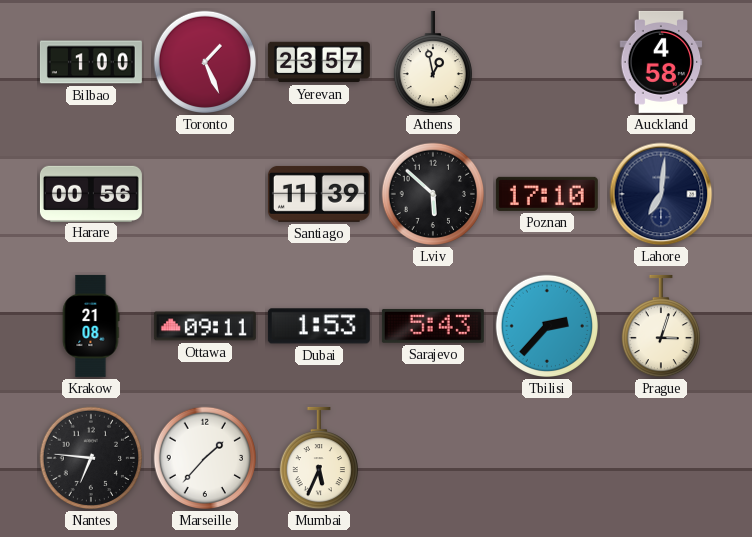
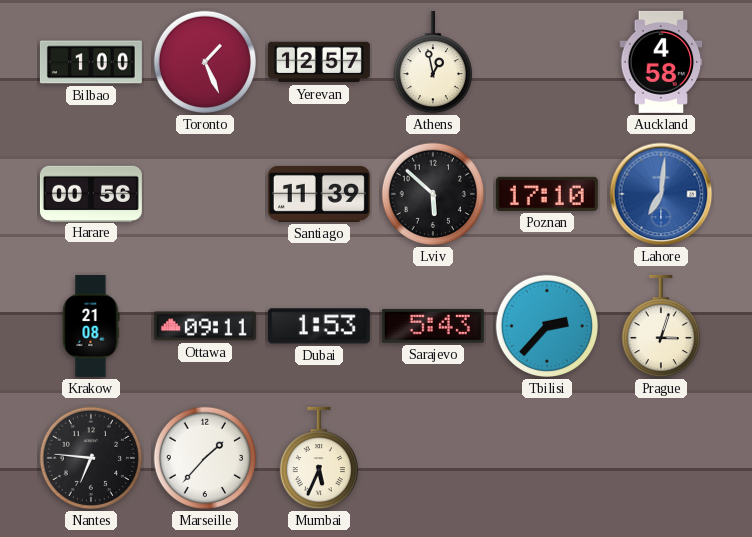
Yerevan: 23:57 -> 12:57 (319, 62)
Lahore dial: navy -> blue (661, 194)
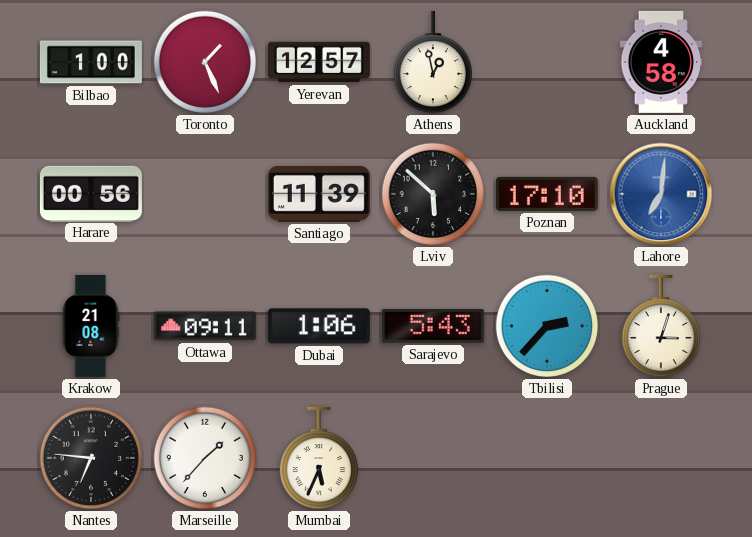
Dubai: 1:53 -> 1:06 (319, 326)
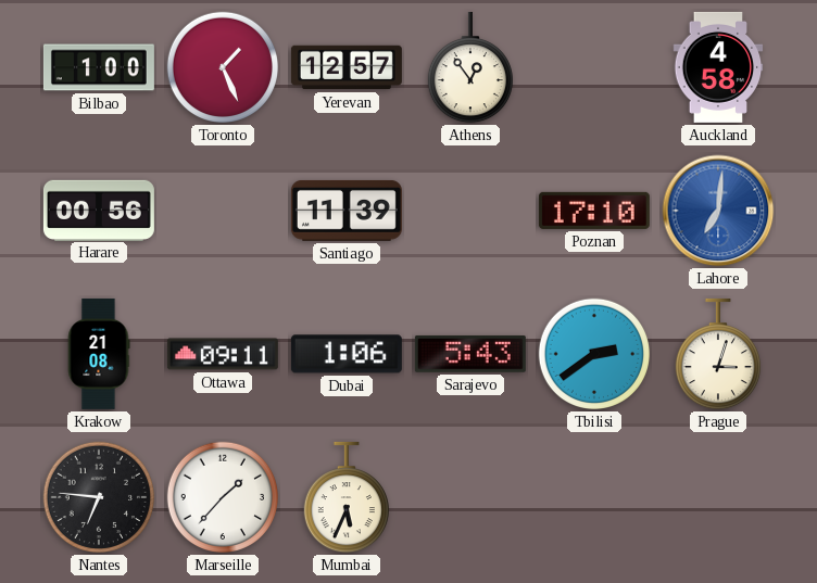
Athens: 12:58 -> 12:54 (469, 67)
Lviv: 5:52 -> none (433, 194)
Tbilisi: 2:37 -> 2:39 (594, 354)
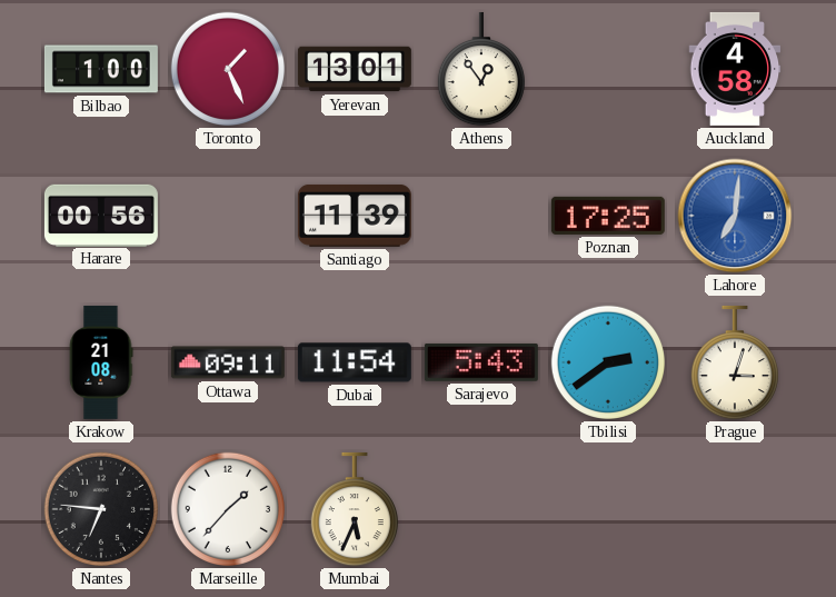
Yerevan: 12:57 -> 13:01 (355, 69)
Poznan: 17:10 -> 17:25 (608, 216)
Dubai: 1:06 -> 11:54 (355, 362)
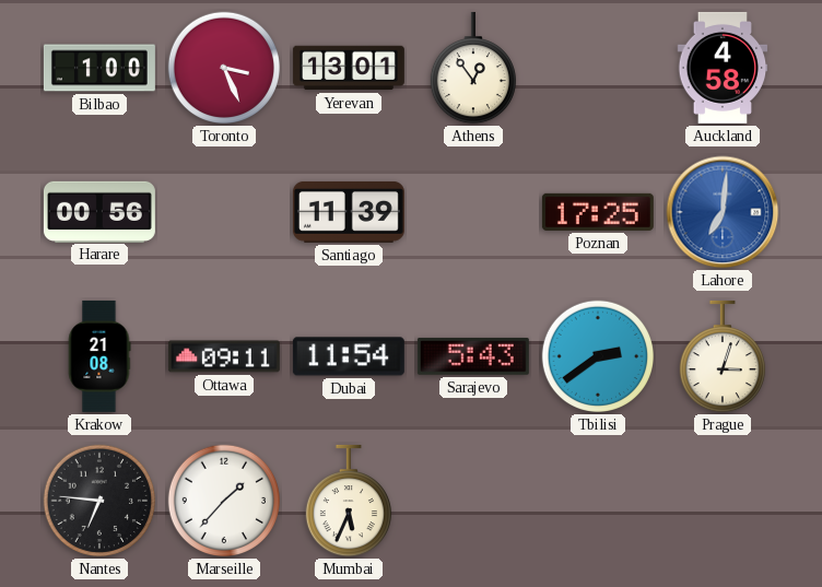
Toronto: 1:26 -> 3:26 (224, 68)
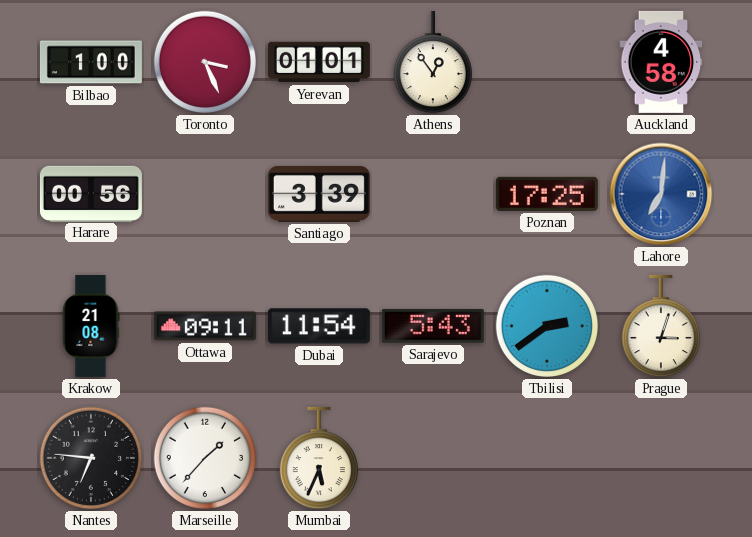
Yerevan: 13:01 -> 01:01 (319, 62)
Santiago: 11:39 -> 3:39 (319, 194)
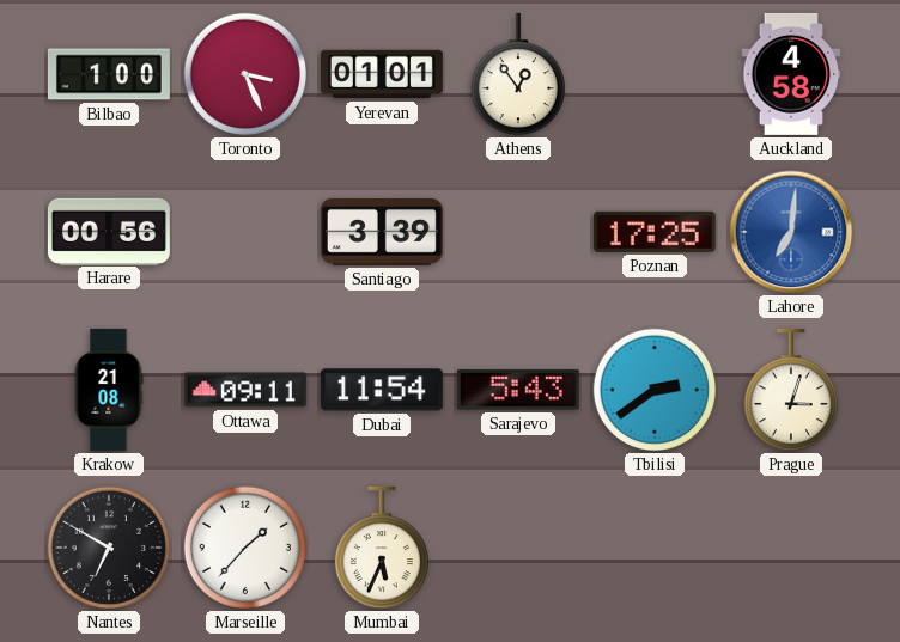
Nantes: 6:46 -> 6:50 (109, 548)
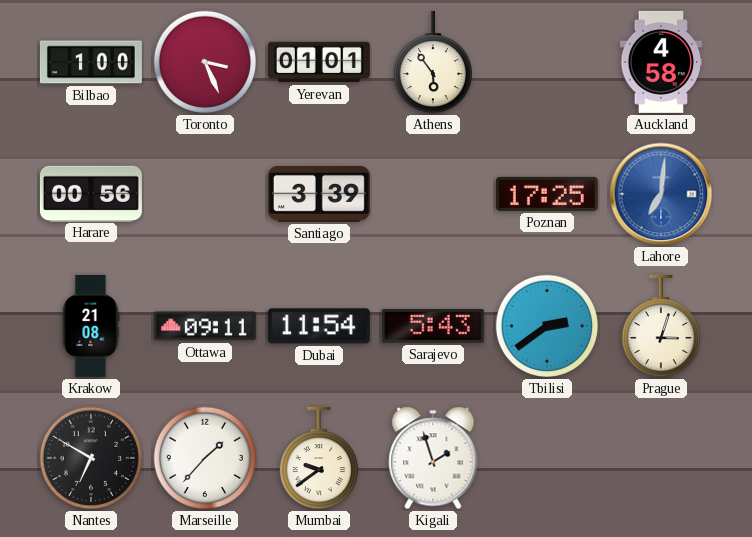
Athens: 12:54 -> 5:54 (432, 62)
Mumbai: 5:34 -> 9:39 (318, 458)
Kigali: none -> 1:57 (433, 458)
